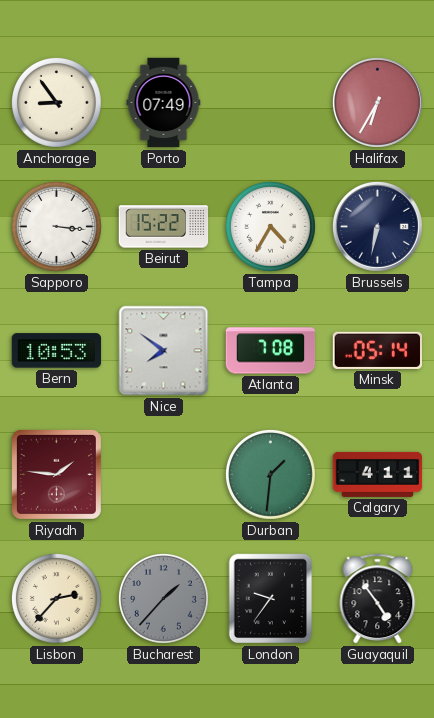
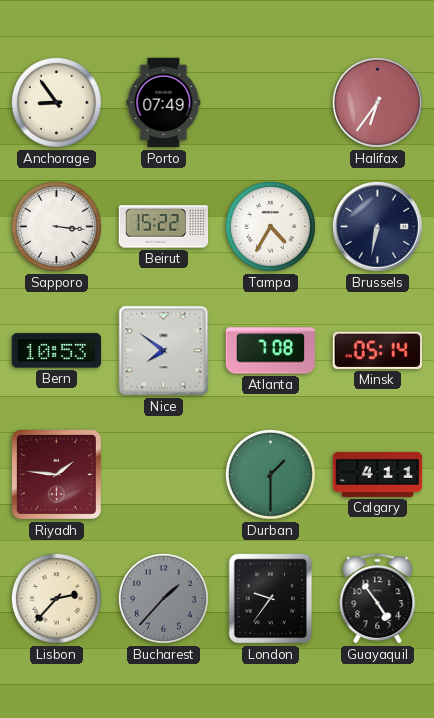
Halifax: 6:35 -> 6:36 (377, 102)
Durban: 1:31 -> 1:30 (271, 475)
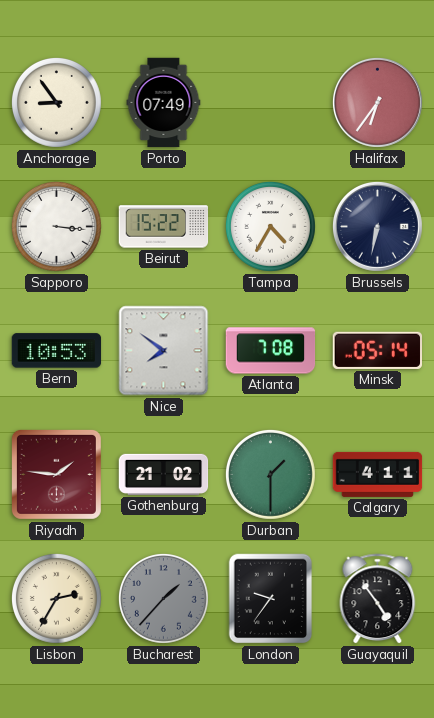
Gothenburg: none -> 21:02 (164, 474)
Lisbon: 2:37 -> 2:35 (57, 599)
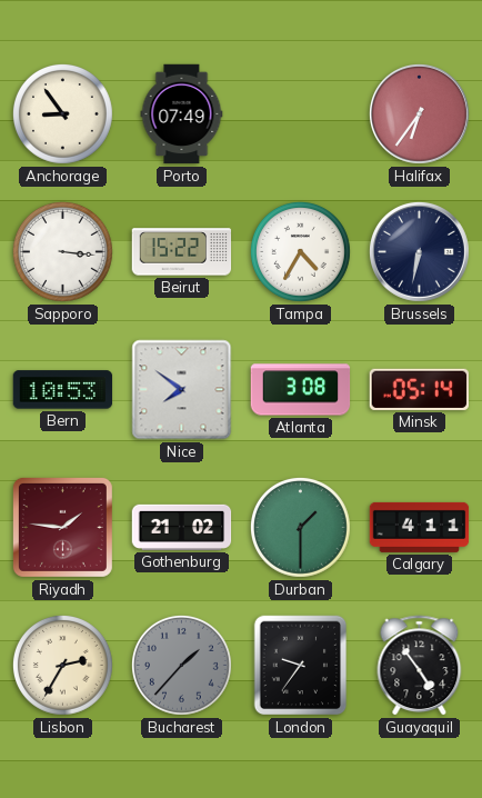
Atlanta: 7:08 -> 3:08 (301, 390)
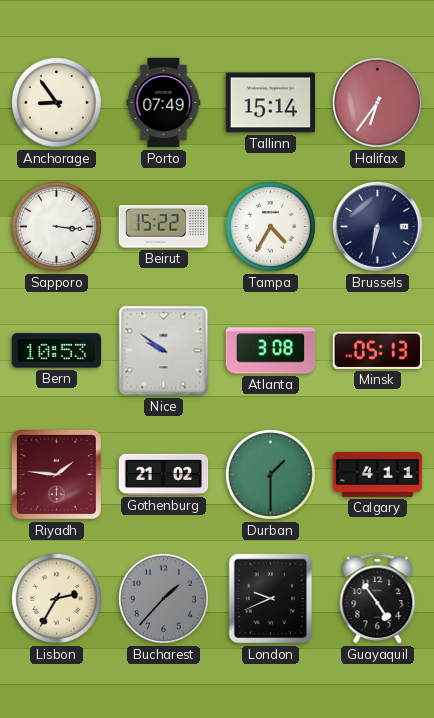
Tallinn: none -> 15:14 (271, 103)
Nice: 7:51 -> 9:51 (164, 351)
Minsk: 05:14 -> 05:13 (377, 350)
London: 9:36 -> 9:41 (271, 599)
